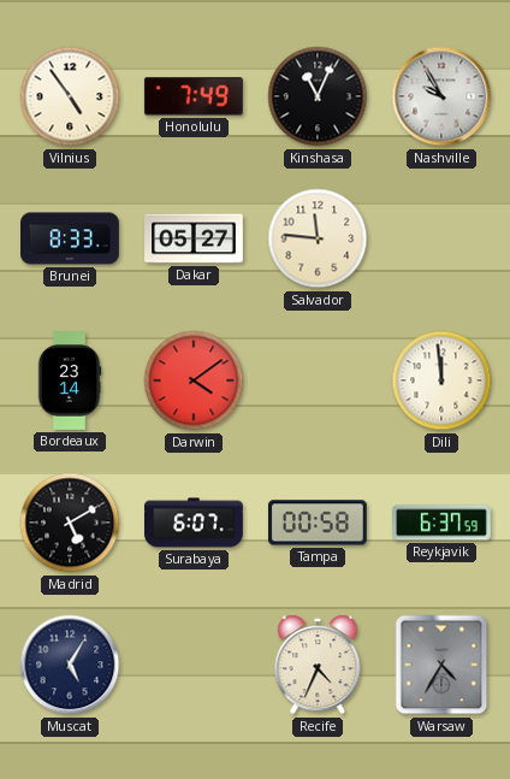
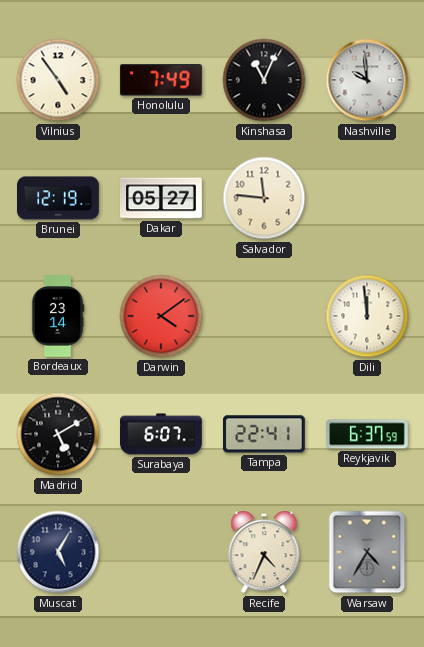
Nashville: 9:55 -> 9:59 (367, 80)
Brunei: 8:33 -> 12:19 (59, 198)
Tampa: 00:58 -> 22:41 (264, 434)
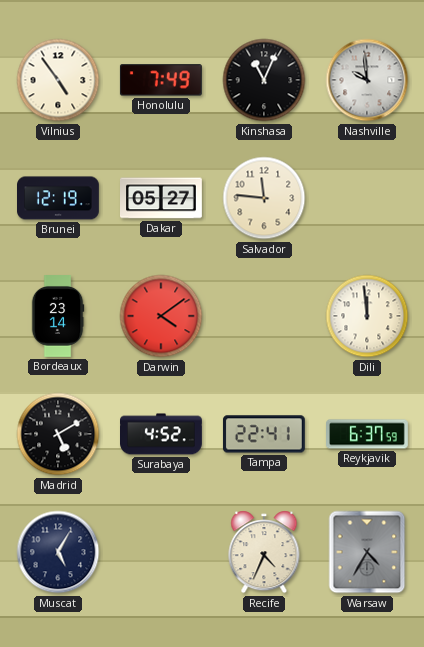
Surabaya: 6:07 -> 4:52 (162, 434)
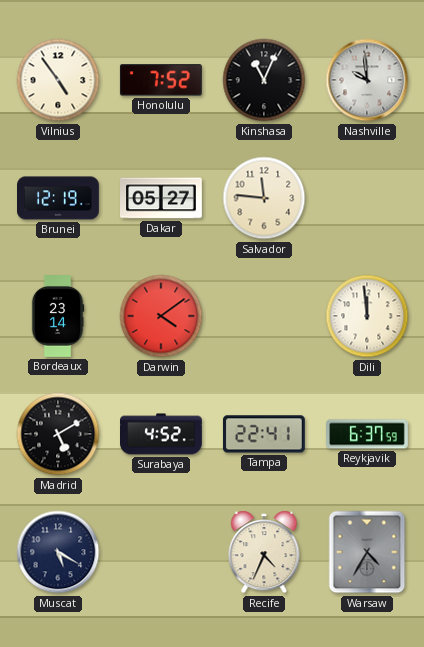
Honolulu: 7:49 -> 7:52 (161, 80)
Muscat: 5:05 -> 5:20 (58, 552)
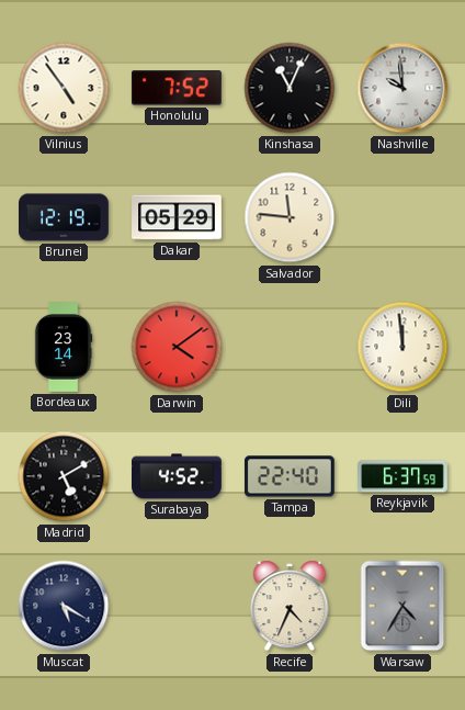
Dakar: 05:27 -> 05:29 (178, 217)
Tampa: 22:41 -> 22:40 (290, 476)
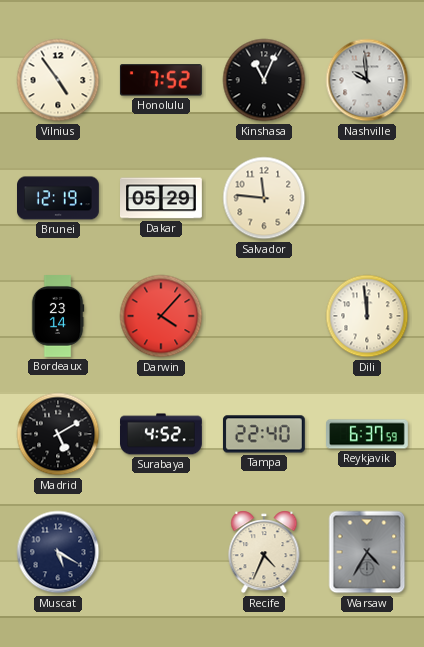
Darwin: 4:09 -> 4:07 (161, 316)
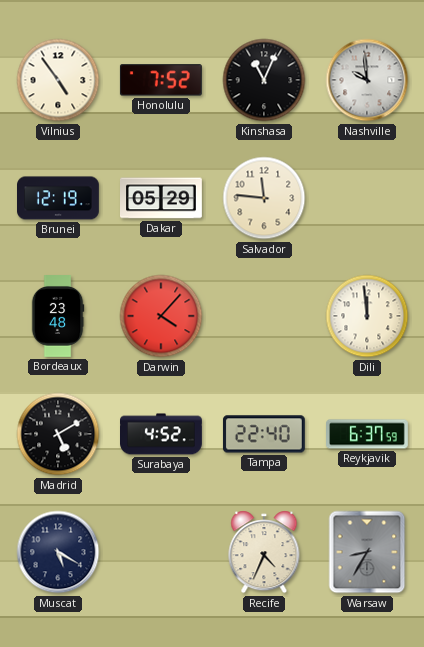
Bordeaux: 23:14 -> 23:48 (58, 317)
Warsaw: 4:35 -> 8:35 (367, 552)
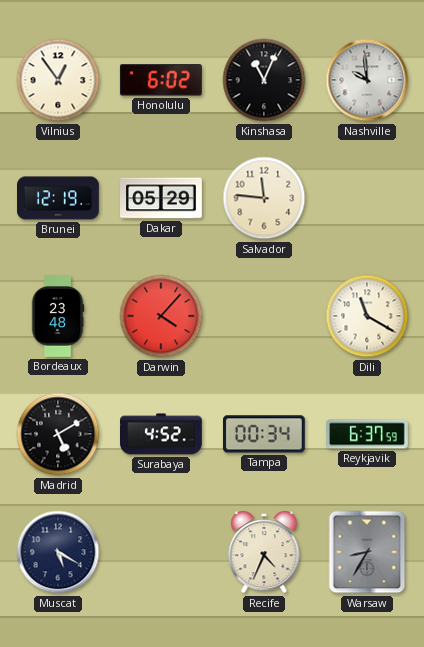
Vilnius: 4:54 -> 12:54 (58, 80)
Honolulu: 7:52 -> 6:02 (161, 80)
Dili: 11:59 -> 11:20 (367, 316)
Tampa: 22:40 -> 00:34 (264, 434)
